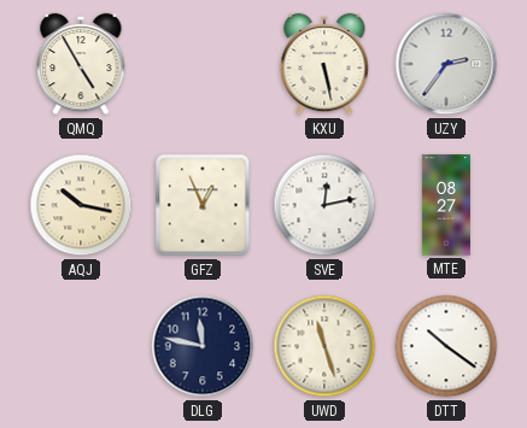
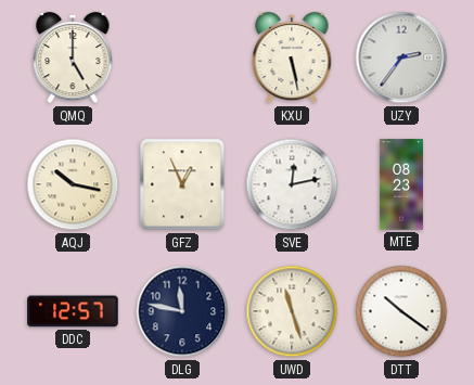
QMQ: 4:55 -> 5:00 (73, 57)
MTE: 08:27 -> 08:23 (401, 184)
DDC: none -> 12:57 (73, 311)
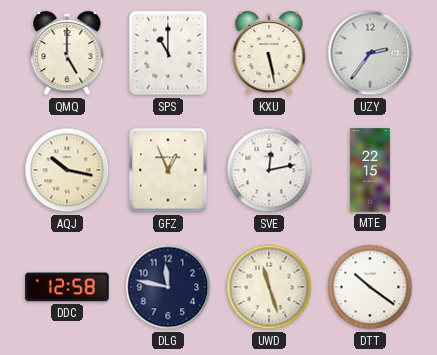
SPS: none -> 11:00 (168, 53)
MTE: 08:23 -> 22:15 (370, 170)
DDC: 12:57 -> 12:58 (67, 287)
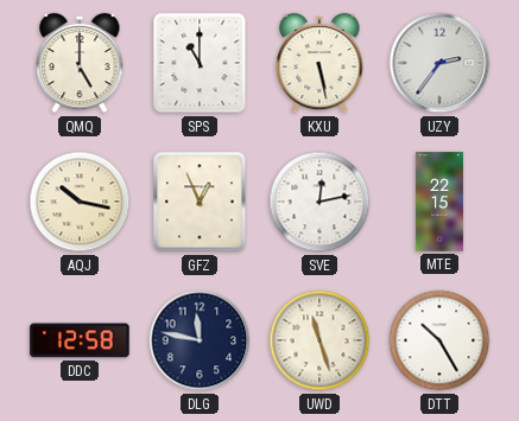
DTT: 10:21 -> 10:25 (439, 340)
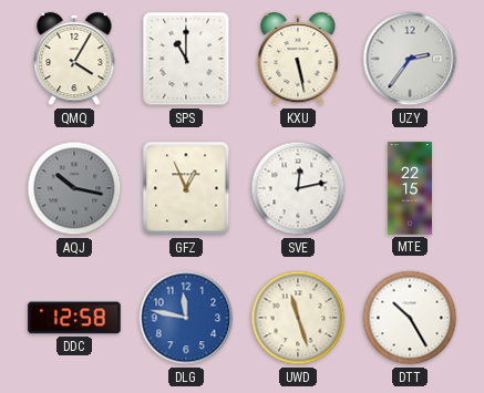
QMQ: 5:00 -> 4:05 (74, 59)
AQJ dial: cream -> grey (74, 188)
DLG dial: navy -> blue (186, 318)
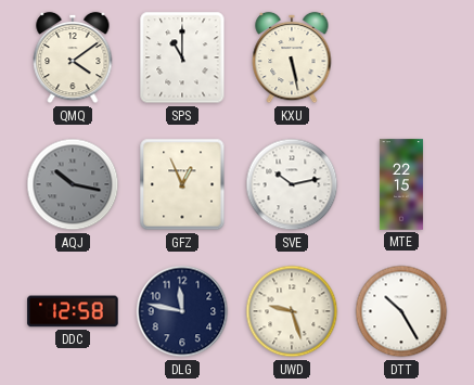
QMQ: 4:05 -> 4:09 (73, 57)
UZY: 2:36 -> none (410, 59)
SVE: 12:13 -> 10:13 (292, 184)
DLG dial: blue -> navy (182, 311)
UWD: 11:27 -> 9:27 (292, 311)
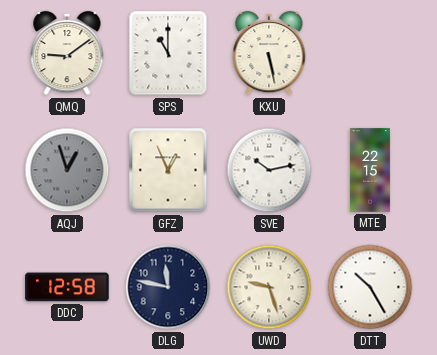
QMQ: 4:09 -> 9:09 (67, 53)
AQJ: 10:17 -> 12:57 (67, 170)
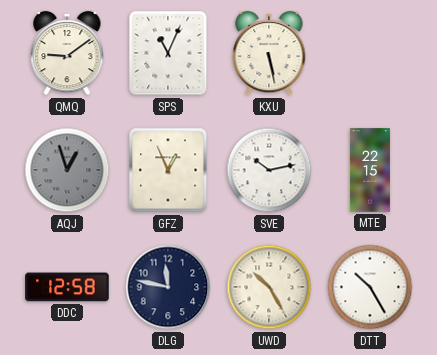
SPS: 11:00 -> 11:04 (168, 53)
UWD: 9:27 -> 10:25 (269, 287)
